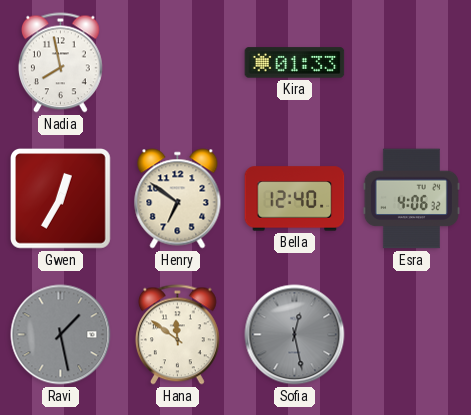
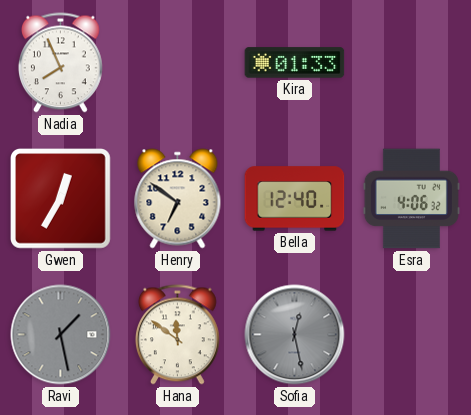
Nadia: 7:58 -> 7:56 (60, 63)
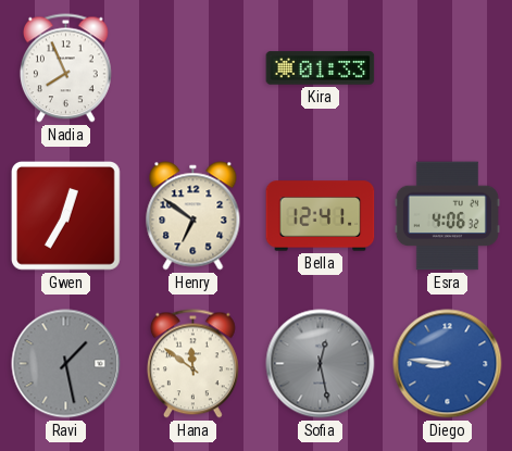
Bella: 12:40 -> 12:41 (321, 216)
Diego: none -> 8:46 (448, 364)
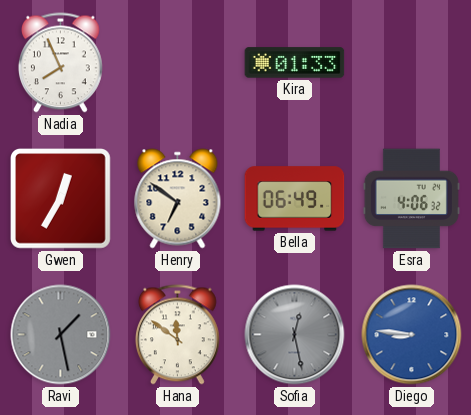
Bella: 12:41 -> 06:49 (295, 199)
